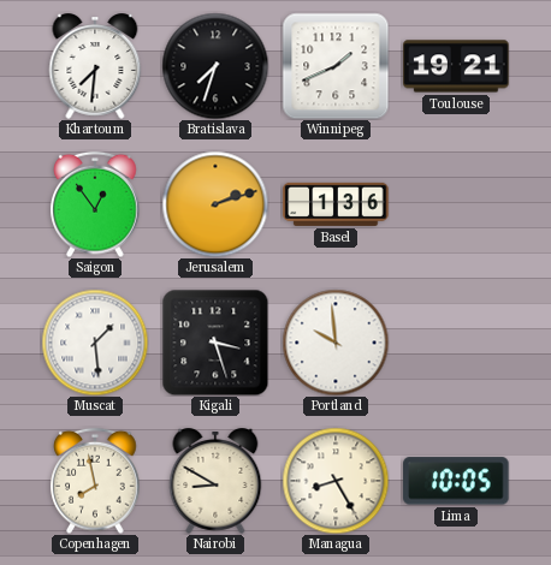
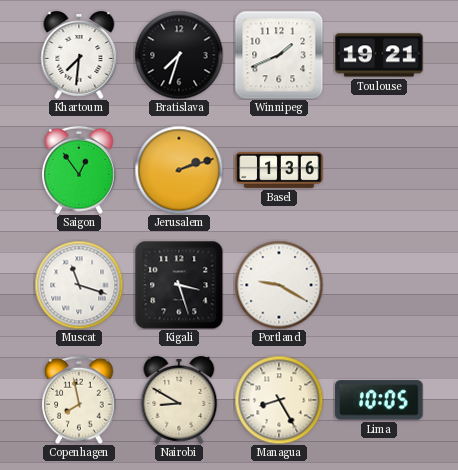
Muscat: 1:29 -> 11:18 (79, 285)
Portland: 9:59 -> 9:20 (279, 285)
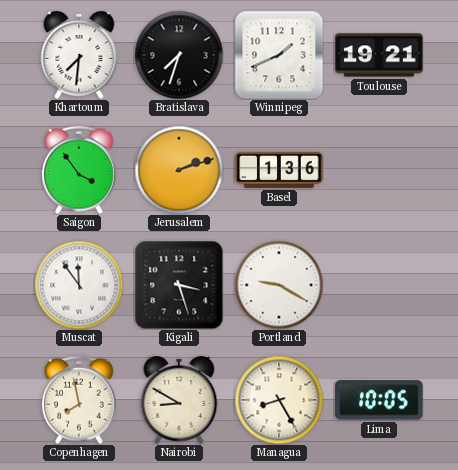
Saigon: 12:54 -> 3:54 (79, 170)
Muscat: 11:18 -> 11:54 (79, 285)
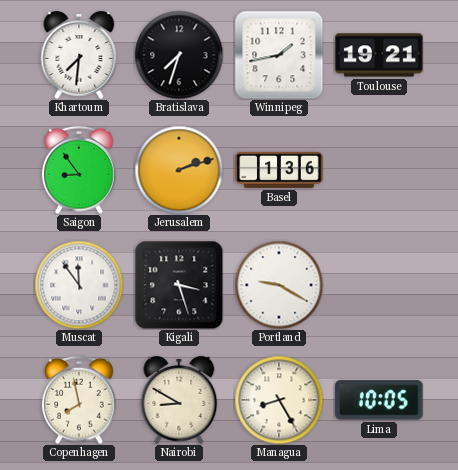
Winnipeg: 1:41 -> 1:43 (279, 55)
Saigon: 3:54 -> 8:54 (79, 170)
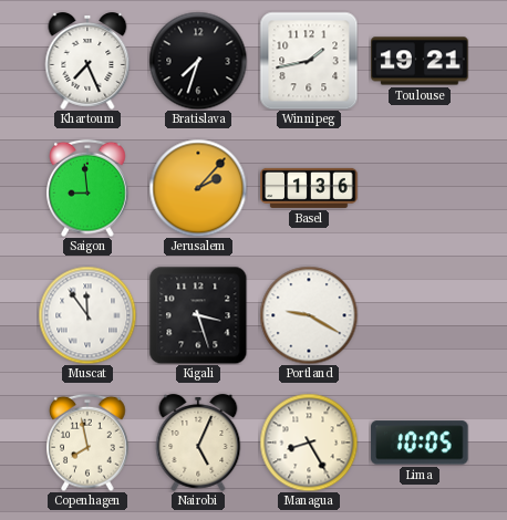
Khartoum: 7:31 -> 7:26 (87, 62)
Saigon: 8:54 -> 8:59 (87, 188)
Jerusalem: 2:12 -> 2:07 (198, 188)
Nairobi: 8:50 -> 5:04 (198, 444)
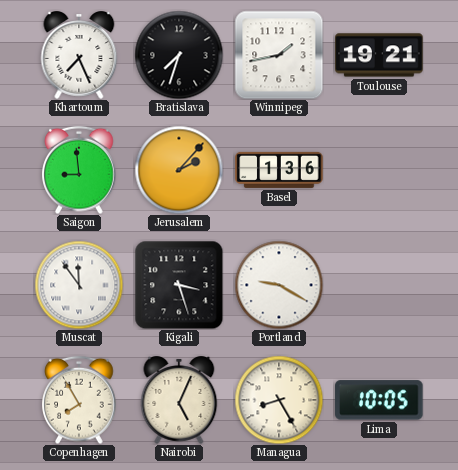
Copenhagen: 7:58 -> 7:55 (79, 400)
